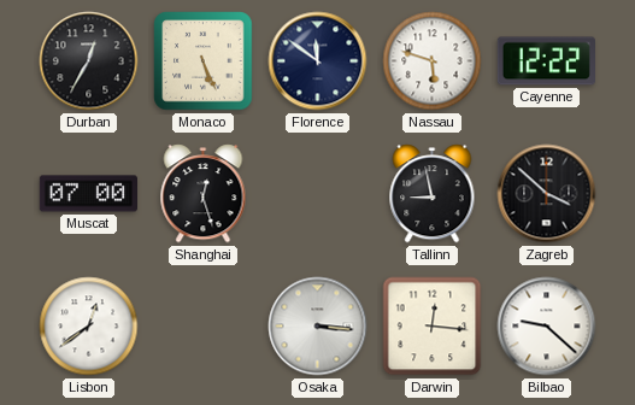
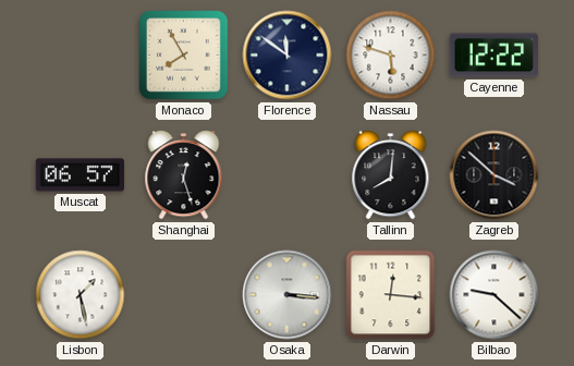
Durban: 12:35 -> none (89, 61)
Monaco: 5:26 -> 7:55 (184, 56)
Muscat: 07:00 -> 06:57 (80, 175)
Tallinn: 8:58 -> 8:01 (391, 175)
Lisbon: 12:39 -> 1:28 (81, 295)
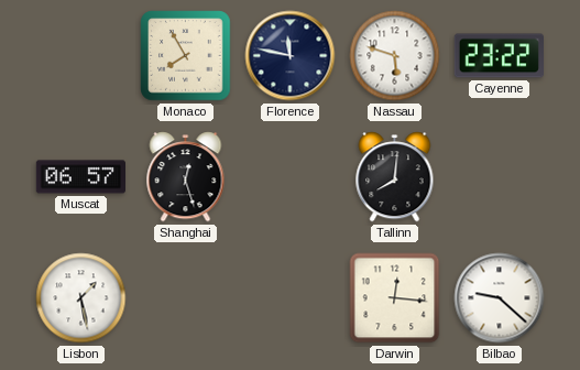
Florence: 11:51 -> 11:47 (291, 56)
Cayenne: 12:22 -> 23:22 (499, 56)
Zagreb: 3:52 -> none (494, 175)
Osaka: 3:16 -> none (288, 295)
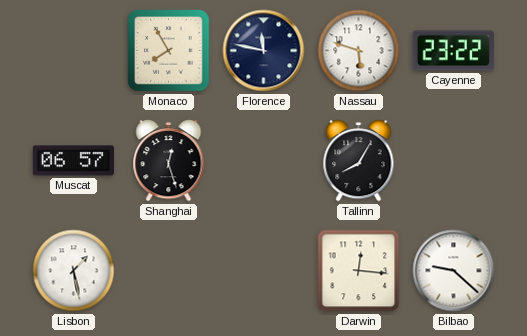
Tallinn: 8:01 -> 8:05 (359, 161)
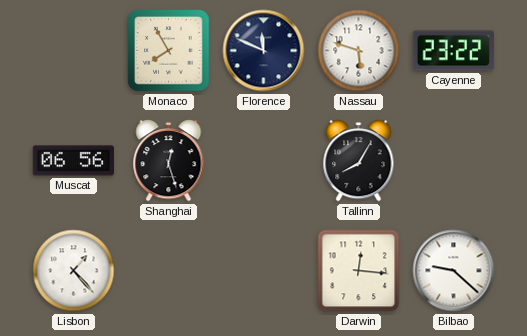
Florence: 11:47 -> 11:49 (264, 51)
Muscat: 06:57 -> 06:56 (73, 161)
Lisbon: 1:28 -> 1:23 (74, 271)
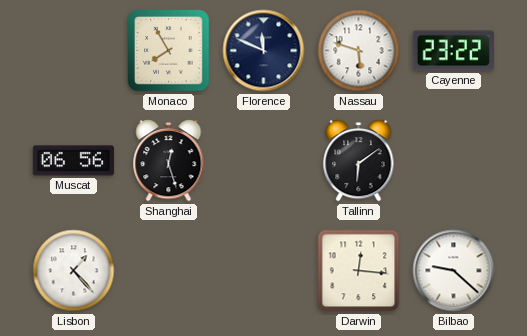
Tallinn: 8:05 -> 6:09 (359, 161)
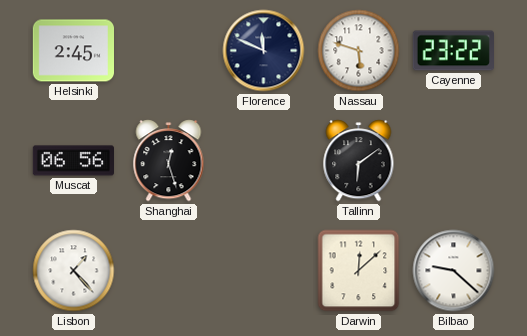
Helsinki: none -> 2:45 (73, 51)
Monaco: 7:55 -> none (169, 51)
Darwin: 12:16 -> 12:08 (359, 271)
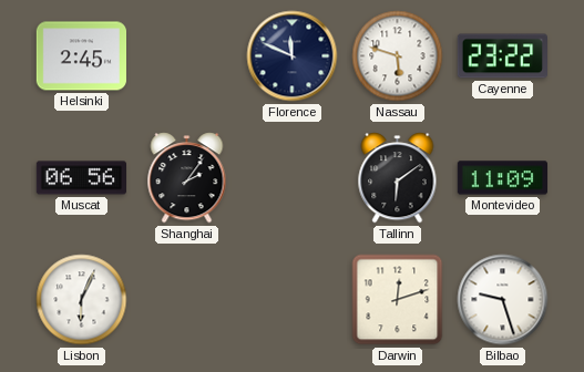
Shanghai: 12:27 -> 2:06 (187, 178)
Montevideo: none -> 11:09 (502, 178)
Lisbon: 1:23 -> 6:04 (82, 300)
Darwin: 12:08 -> 12:12 (398, 300)
Bilbao: 9:22 -> 9:27 (503, 300)
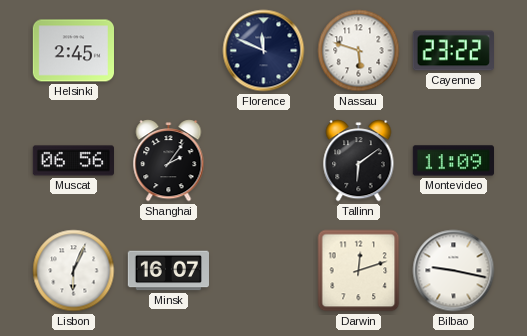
Minsk: none -> 16:07 (168, 271)
Bilbao: 9:27 -> 9:17 (454, 271)
